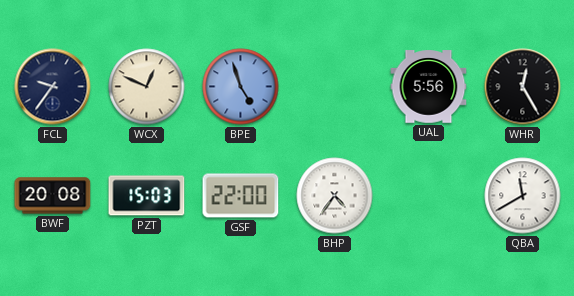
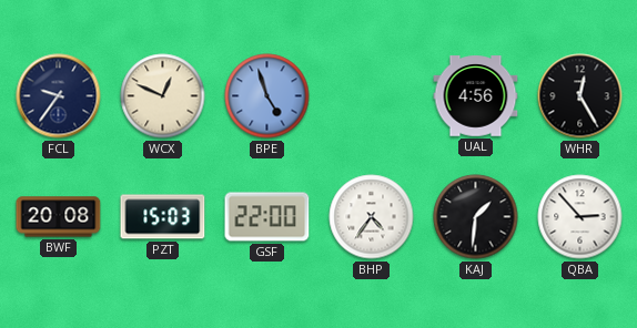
UAL: 5:56 -> 4:56 (476, 96)
KAJ: none -> 1:31 (476, 217)
QBA: 11:40 -> 2:53 (580, 217)
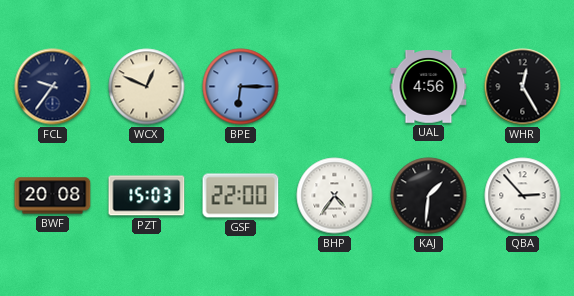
BPE: 4:57 -> 6:15 (241, 87)
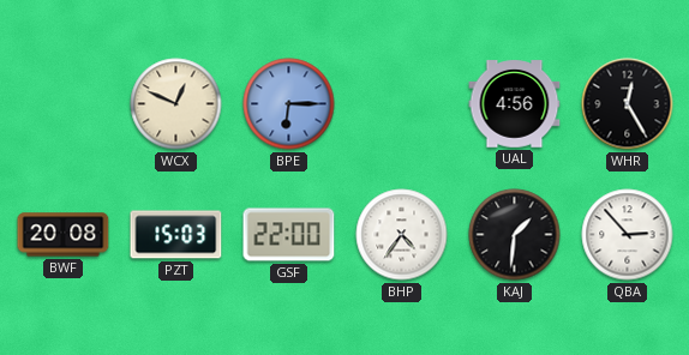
FCL: 9:36 -> none (53, 87)
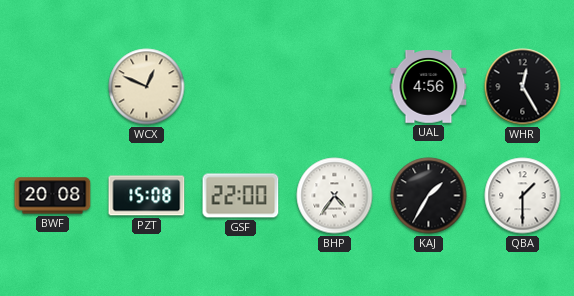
BPE: 6:15 -> none (289, 104)
PZT: 15:03 -> 15:08 (147, 196)
KAJ: 1:31 -> 1:35 (429, 196)
QBA: 2:53 -> 1:30 (523, 196)
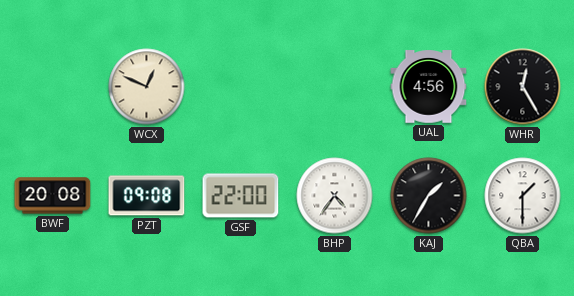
PZT: 15:08 -> 09:08 (147, 196)
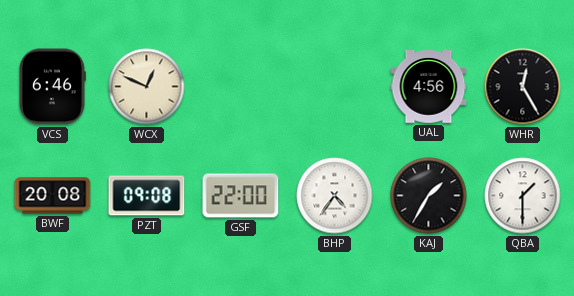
VCS: none -> 6:46 (52, 87)
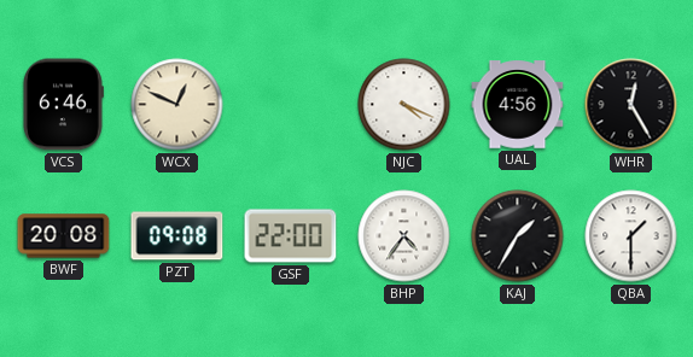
NJC: none -> 4:19 (404, 105)
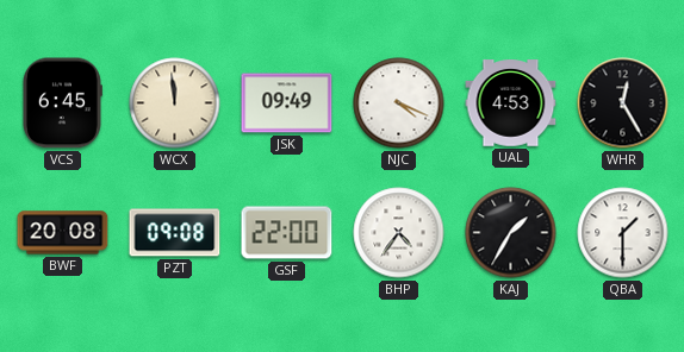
VCS: 6:46 -> 6:45 (62, 103)
WCX: 12:49 -> 11:59 (175, 103)
JSK: none -> 09:49 (287, 103)
UAL: 4:56 -> 4:53 (511, 103)
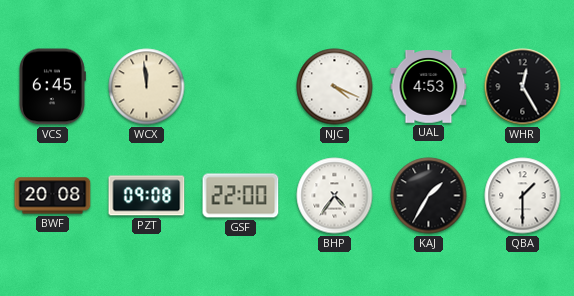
JSK: 09:49 -> none (287, 103)
